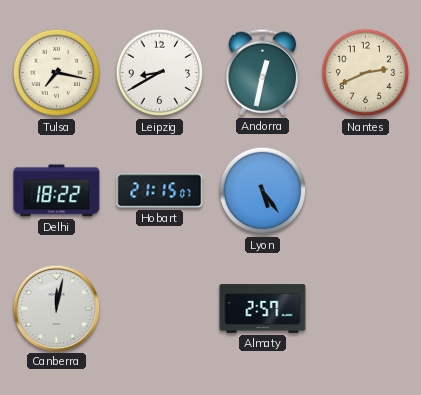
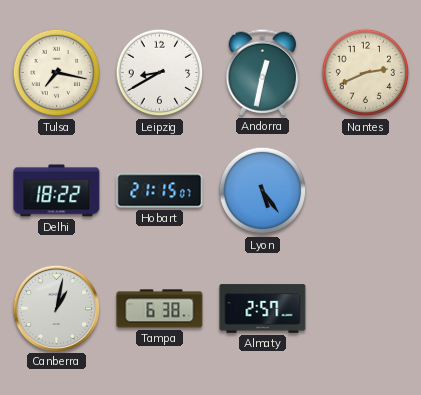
Canberra: 12:02 -> 1:02 (56, 308)
Tampa: none -> 6:38 (160, 309)
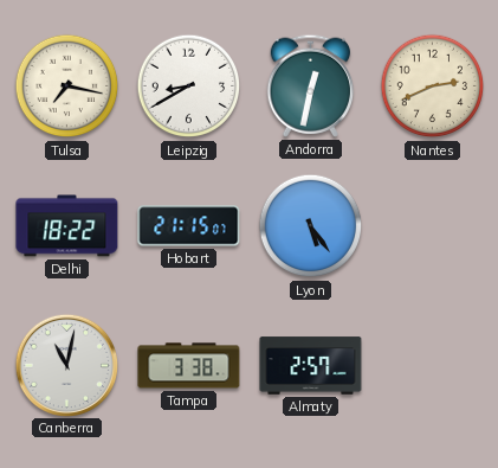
Canberra: 1:02 -> 11:02 (66, 365)
Tampa: 6:38 -> 3:38 (189, 366)
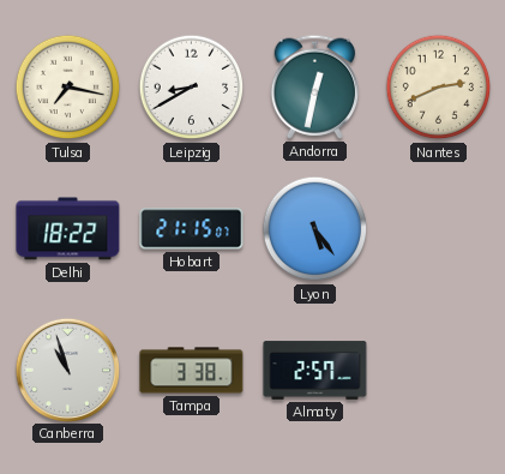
Canberra: 11:02 -> 10:57 (67, 370)
